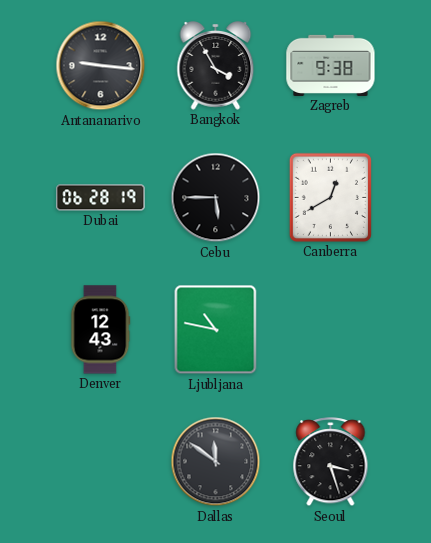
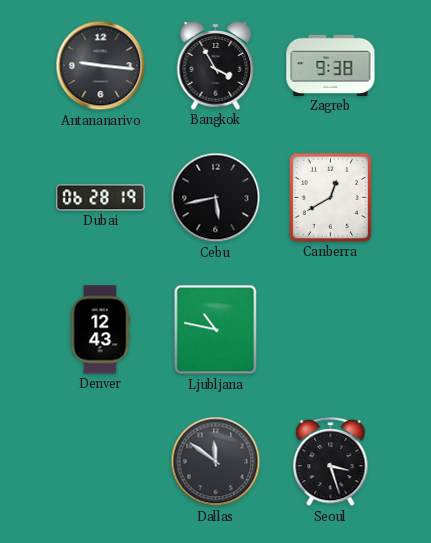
Cebu: 5:45 -> 5:43 (216, 198)
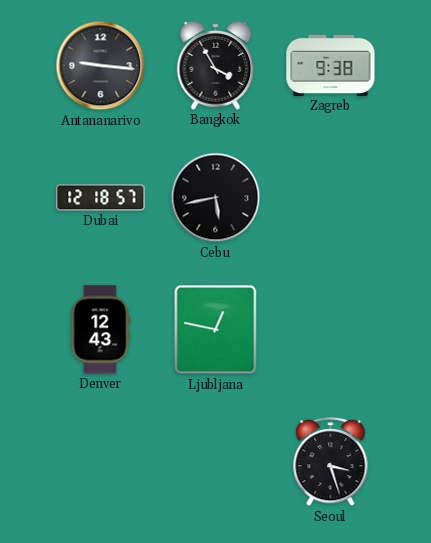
Dubai: 06:28 -> 12:18 (101, 198)
Canberra: 12:40 -> none (330, 197)
Ljubljana: 10:47 -> 12:47 (216, 330)
Dallas: 11:51 -> none (216, 462)
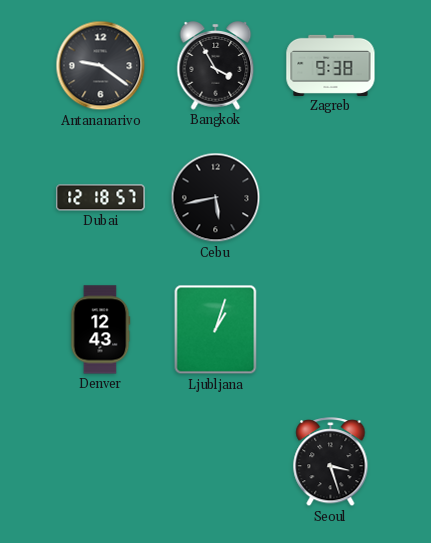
Antananarivo: 9:16 -> 9:21 (101, 66)
Ljubljana: 12:47 -> 1:03 (216, 330)
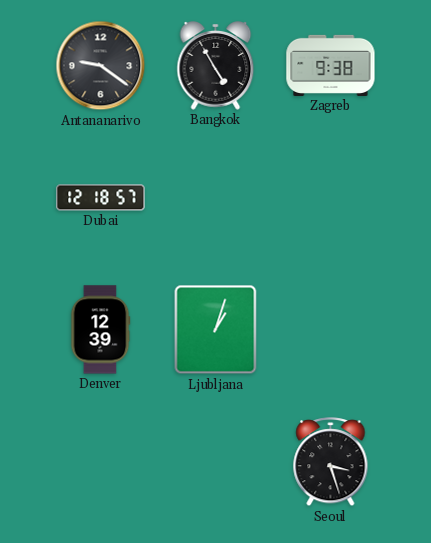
Bangkok: 3:55 -> 4:55 (216, 66)
Cebu: 5:43 -> none (216, 198)
Denver: 12:43 -> 12:39 (100, 330)
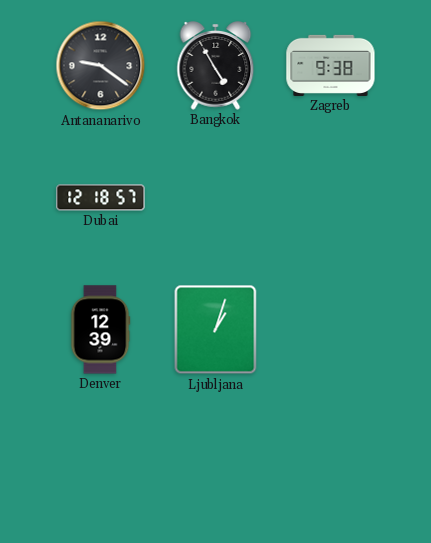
Seoul: 3:27 -> none (331, 462)
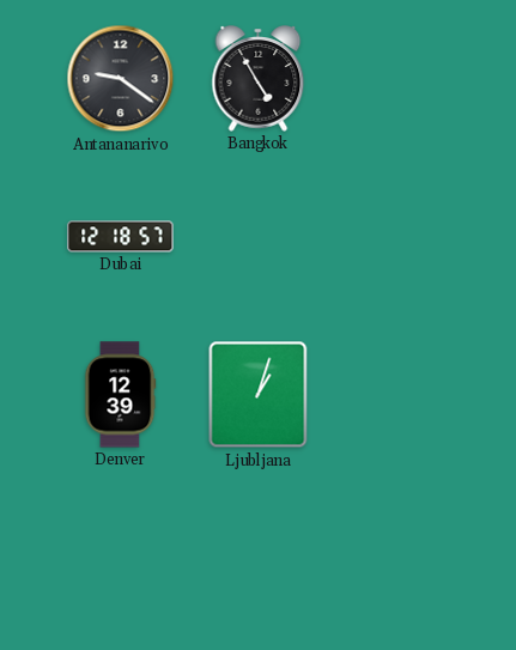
Zagreb: 9:38 -> none (331, 65)
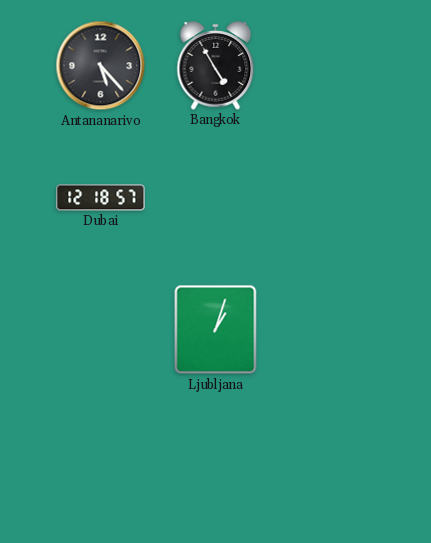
Antananarivo: 9:21 -> 5:23 (101, 66)
Denver: 12:39 -> none (120, 395)
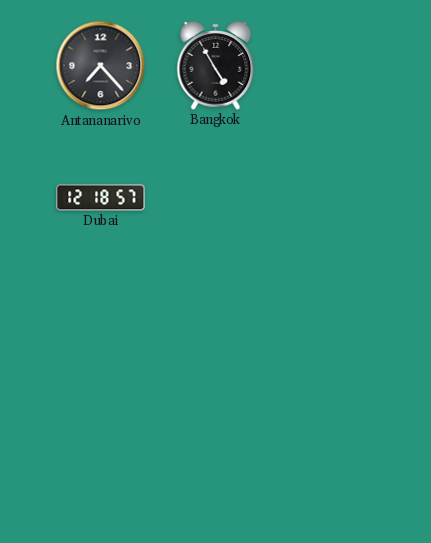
Antananarivo: 5:23 -> 7:23 (101, 66)
Ljubljana: 1:03 -> none (216, 330)
